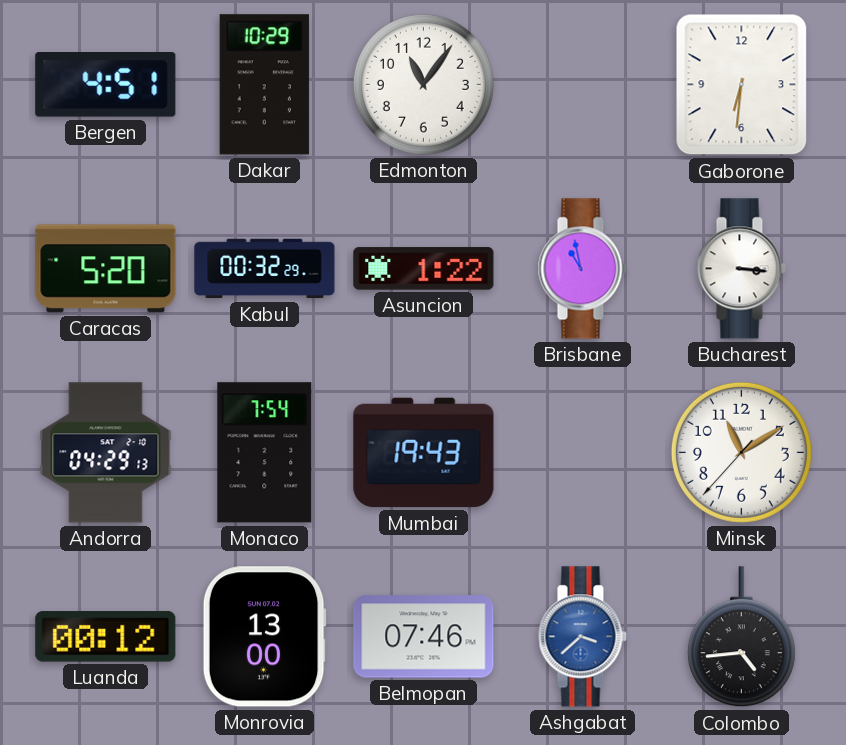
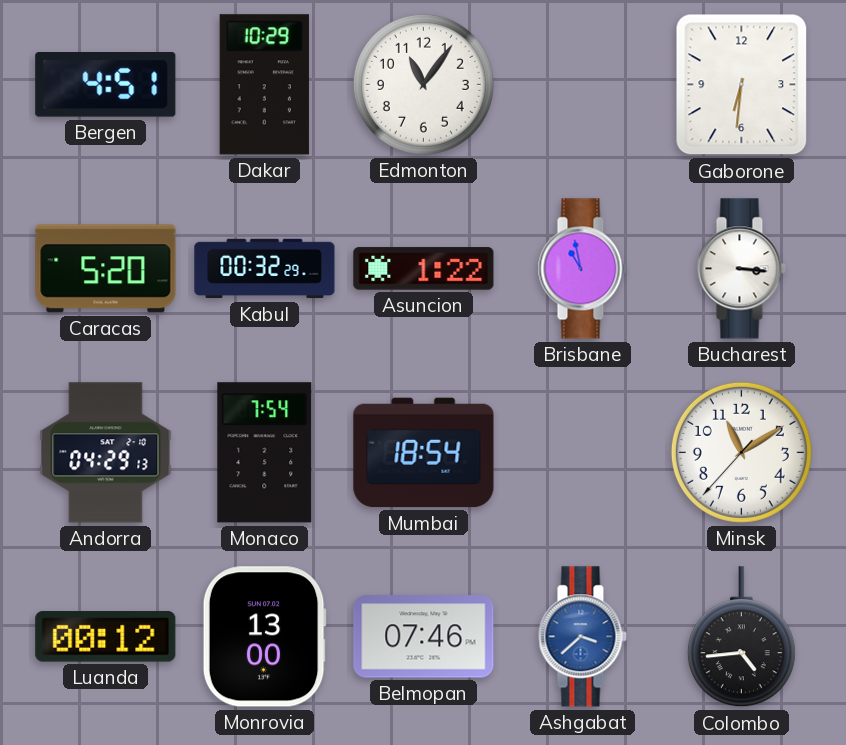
Mumbai: 19:43 -> 18:54 (424, 453)
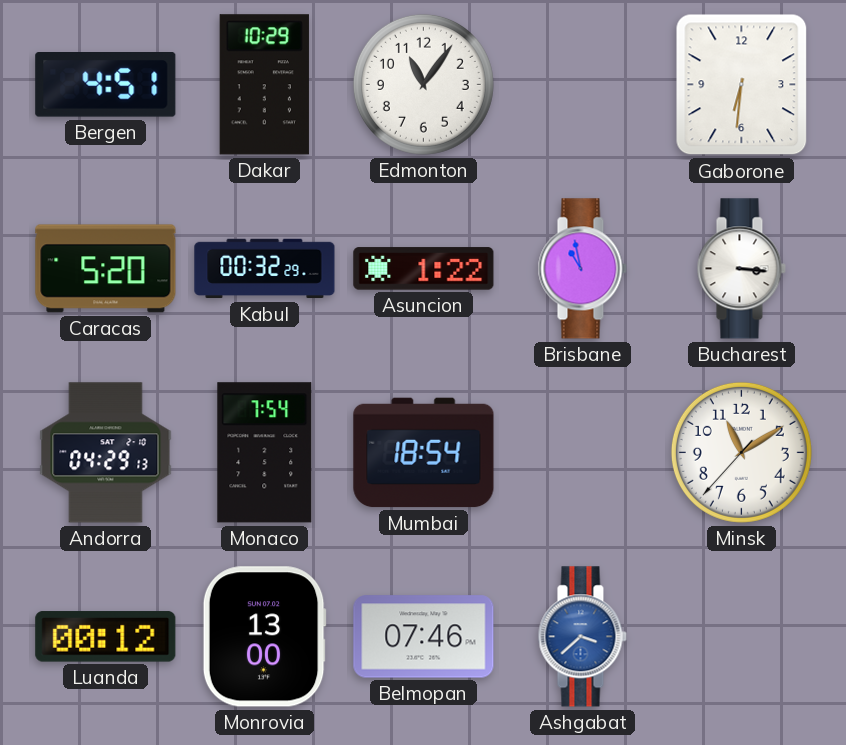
Colombo: 4:44 -> none (741, 637)
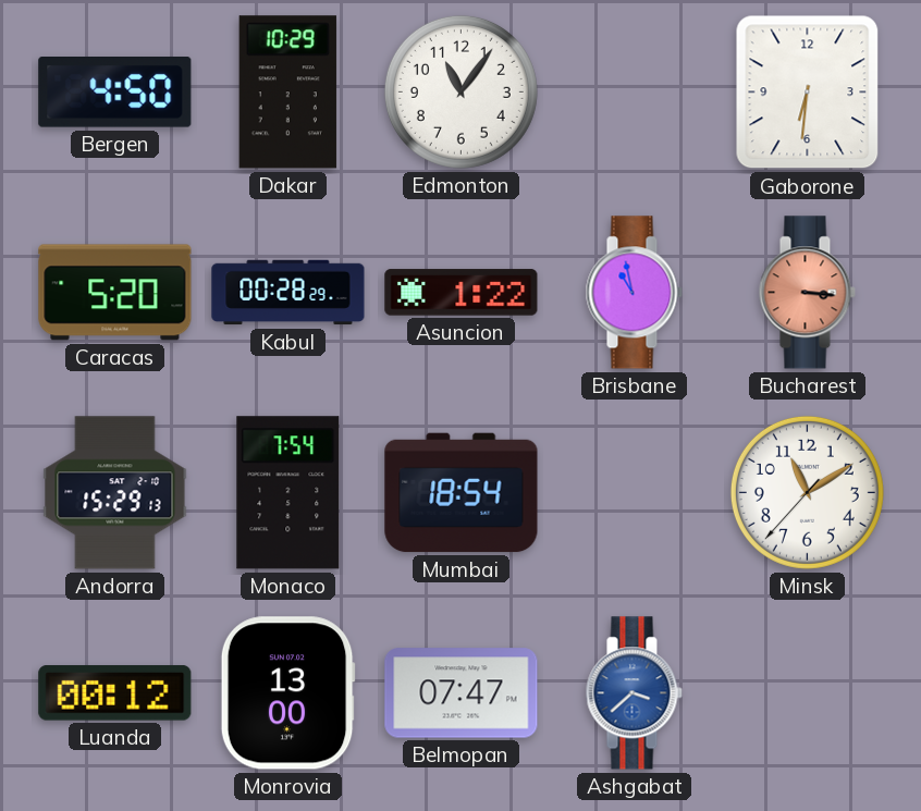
Bergen: 4:51 -> 4:50 (115, 93)
Kabul: 00:32 -> 00:28 (288, 293)
Bucharest dial: white -> salmon (807, 293)
Andorra: 04:29 -> 15:29 (115, 493)
Belmopan: 07:46 -> 07:47 (462, 693)
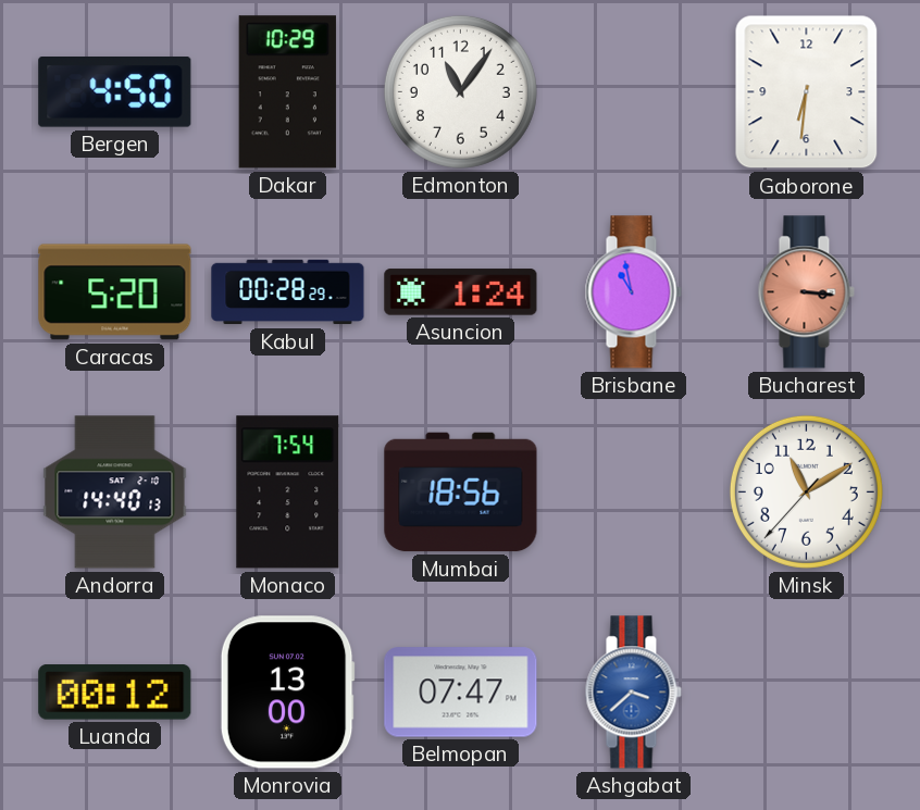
Asuncion: 1:22 -> 1:24 (461, 292)
Andorra: 15:29 -> 14:40 (115, 493)
Mumbai: 18:54 -> 18:56 (461, 493)
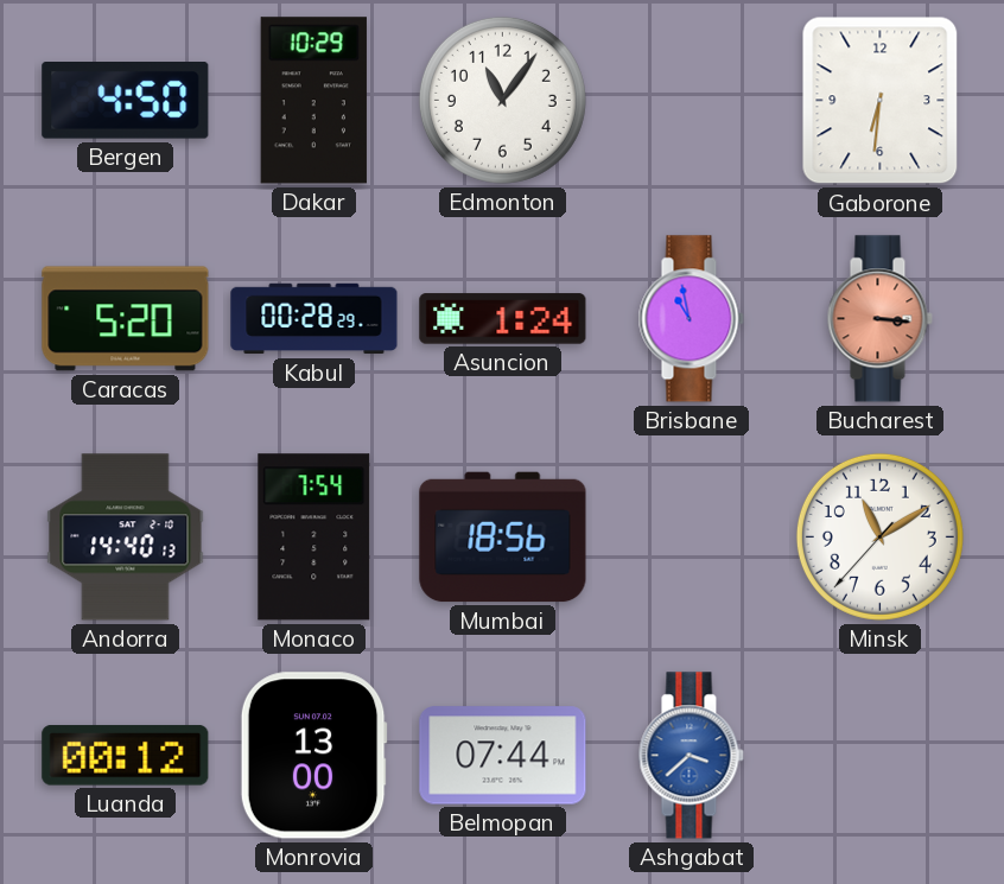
Belmopan: 07:47 -> 07:44 (503, 756)
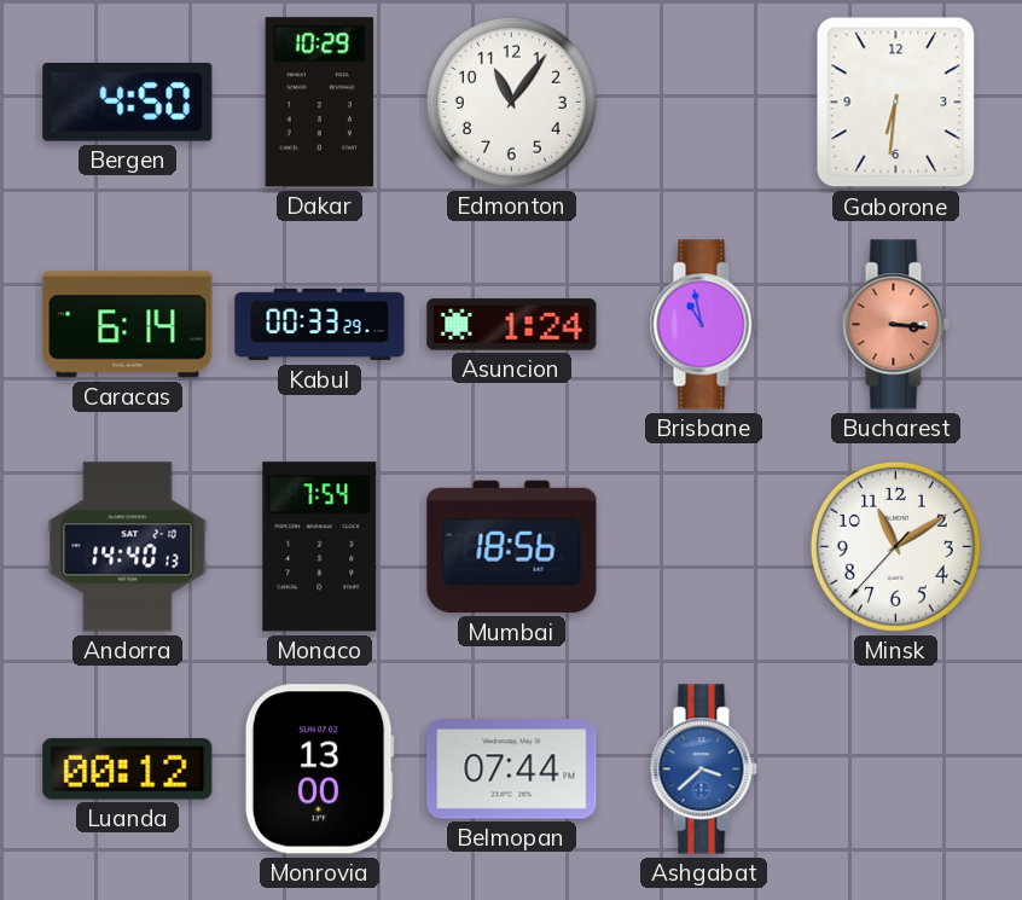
Caracas: 5:20 -> 6:14 (128, 325)
Kabul: 00:28 -> 00:33 (320, 325)
